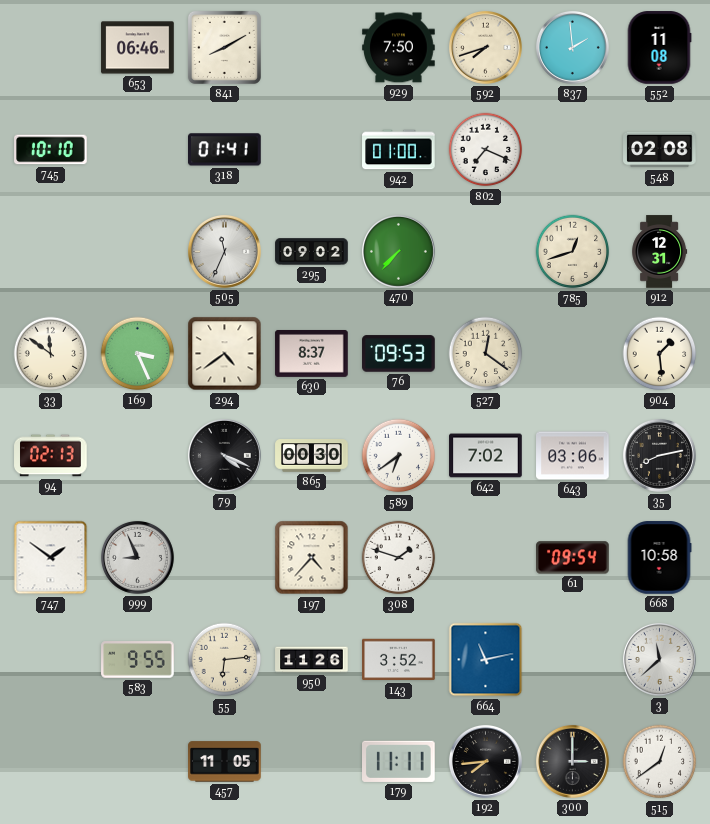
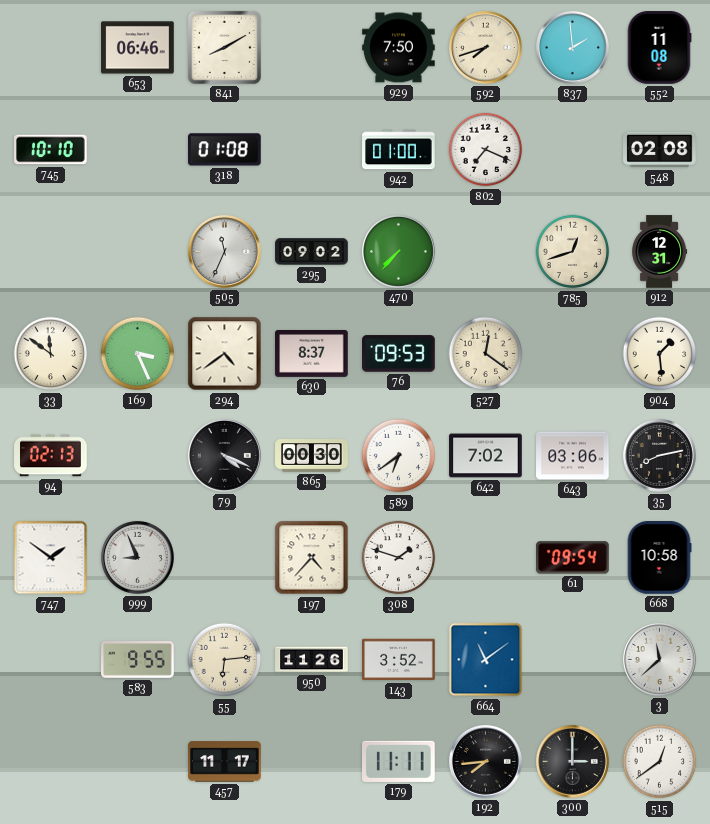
318: 01:41 -> 01:08 (225, 150)
664: 11:13 -> 11:09 (486, 660)
457: 11:05 -> 11:17 (225, 762)
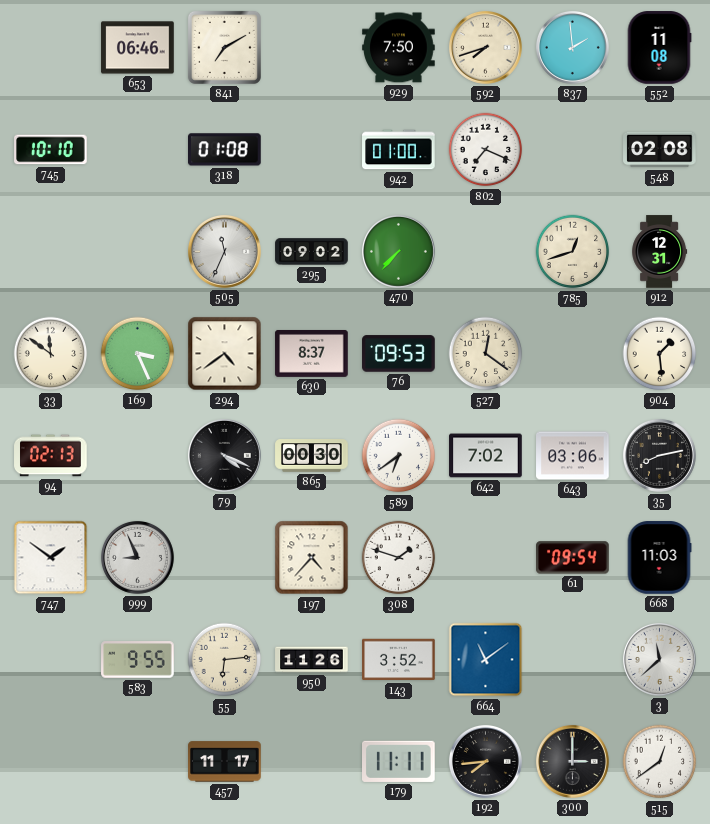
841: 8:10 -> 7:10 (224, 47)
668: 10:58 -> 11:03 (659, 558)
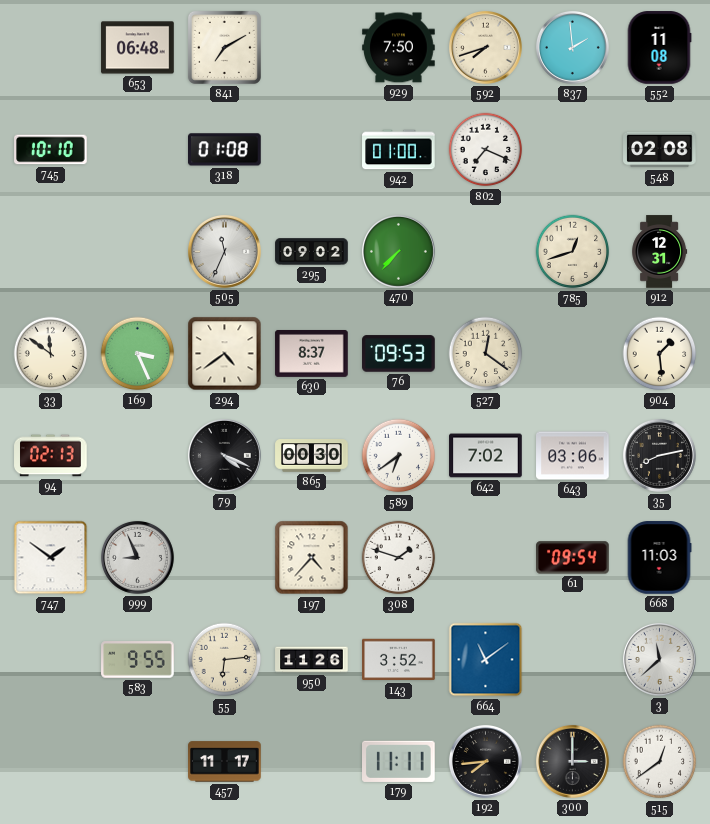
653: 06:46 -> 06:48 (138, 48)
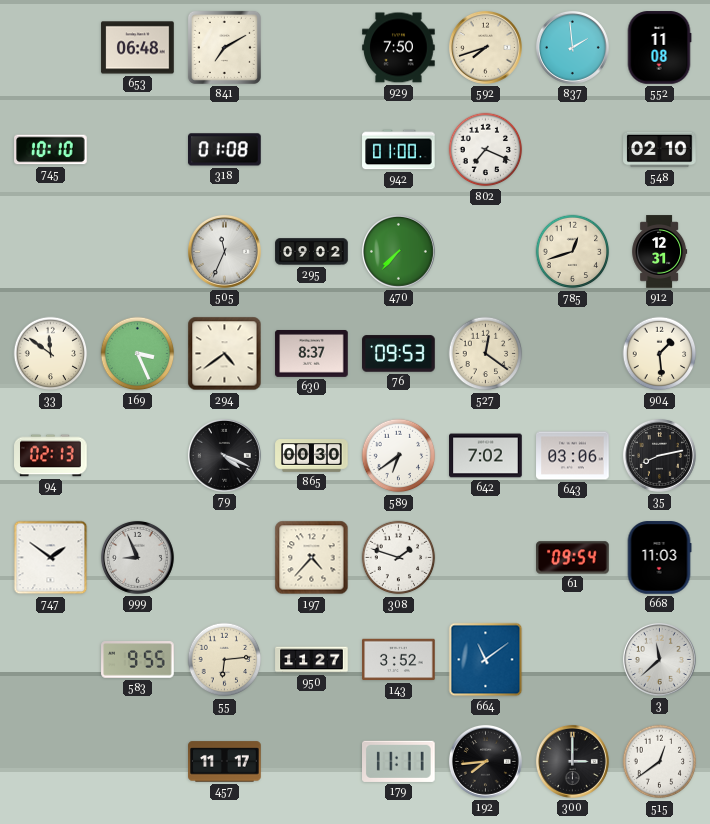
548: 02:08 -> 02:10 (660, 150)
950: 11:26 -> 11:27 (312, 660)
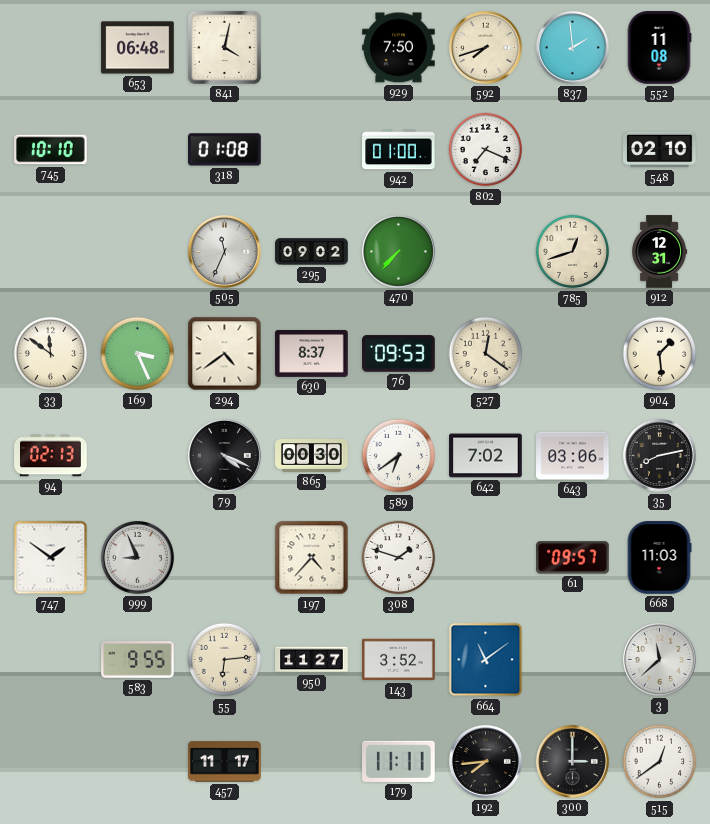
841: 7:10 -> 4:02 (224, 47)
61: 09:54 -> 09:57 (573, 558)
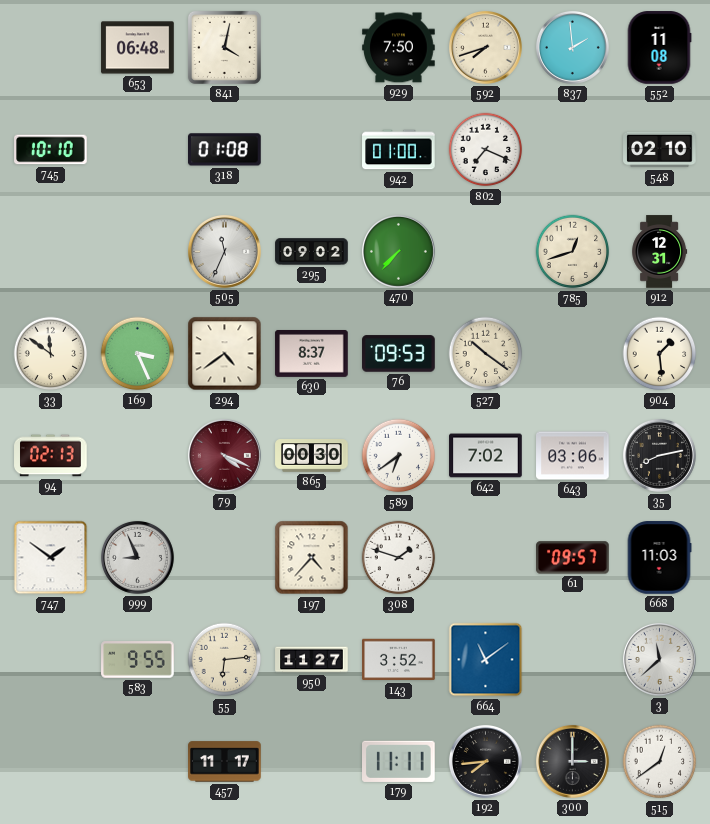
527: 12:21 -> 10:21 (486, 354)
79 dial: black -> burgundy (224, 455)
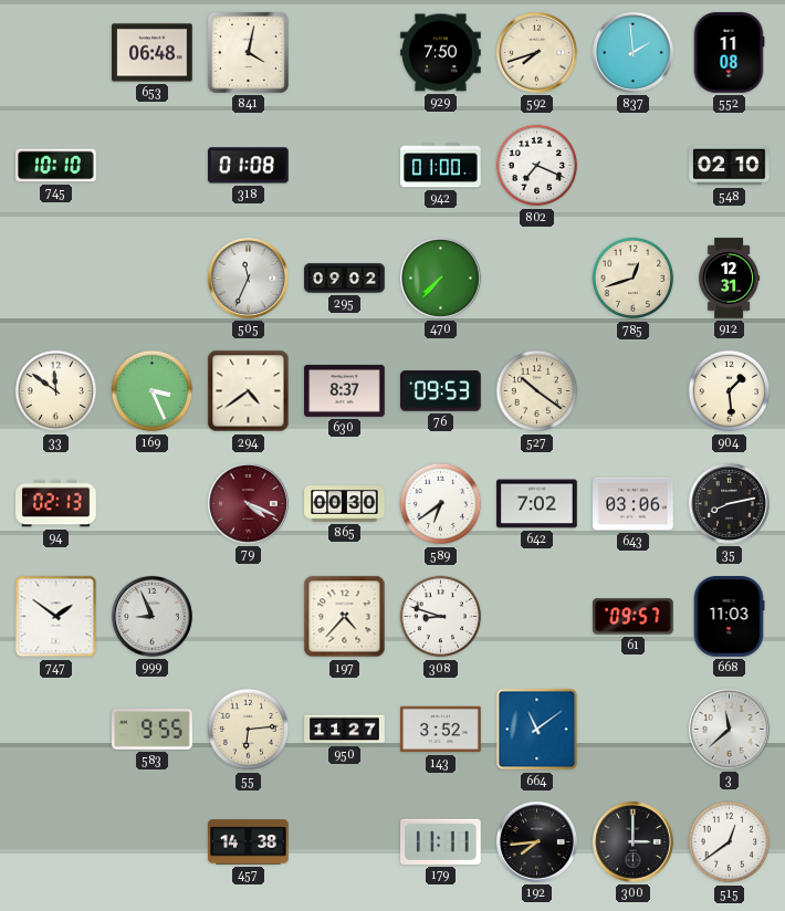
308: 1:48 -> 8:48 (441, 617)
457: 11:17 -> 14:38 (249, 842)
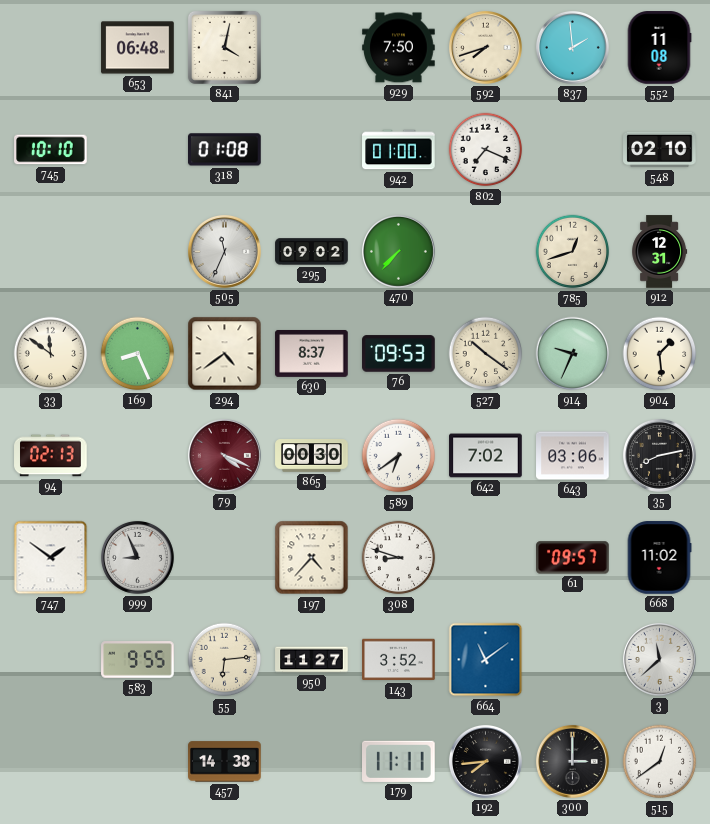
169: 3:26 -> 8:26 (138, 354)
914: none -> 9:34 (573, 354)
668: 11:03 -> 11:02 (659, 558)
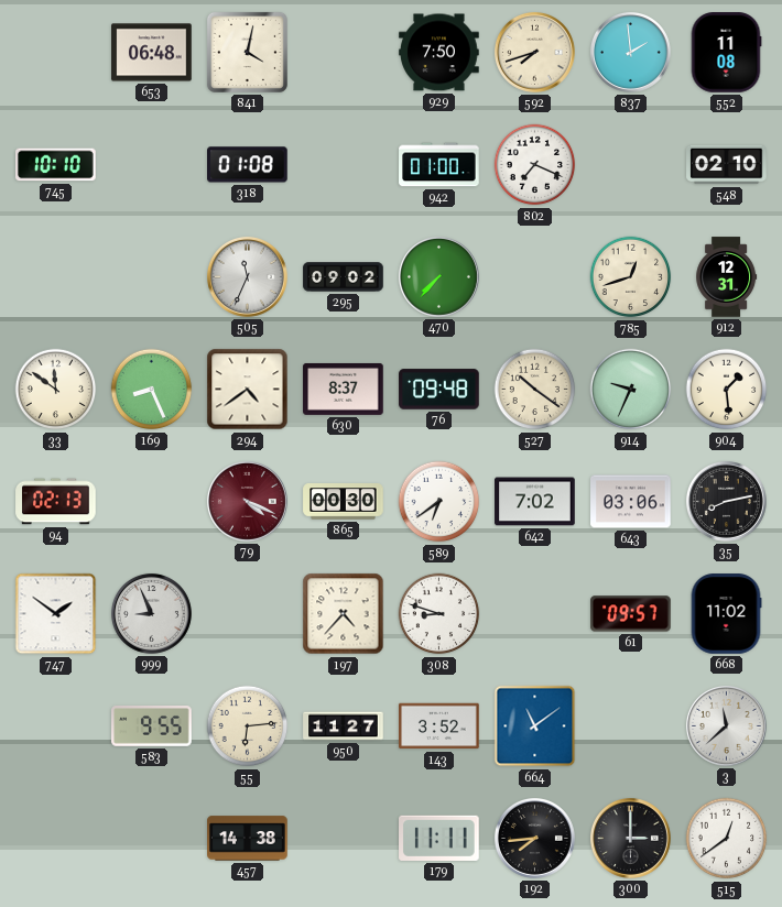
76: 09:53 -> 09:48 (439, 390)
